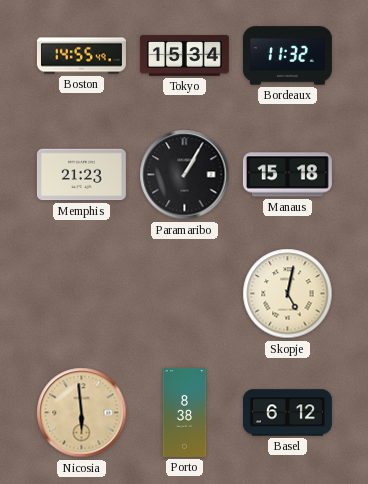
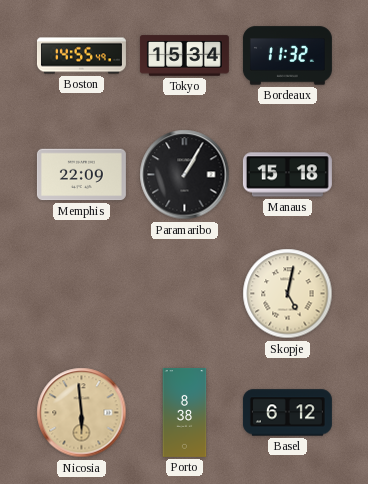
Memphis: 21:23 -> 22:09 (81, 175)
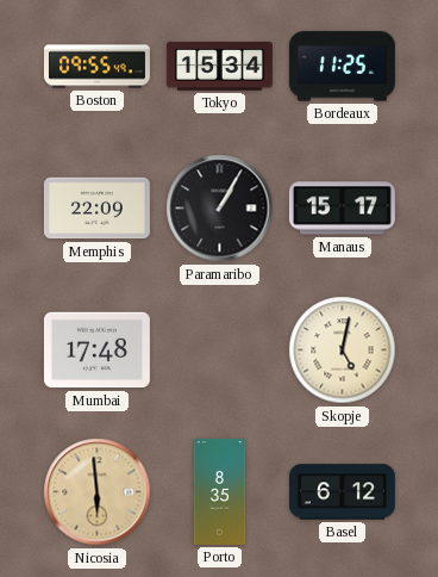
Boston: 14:55 -> 09:55 (96, 67)
Bordeaux: 11:32 -> 11:25 (342, 67)
Manaus: 15:18 -> 15:17 (342, 209)
Mumbai: none -> 17:48 (96, 350)
Porto: 8:38 -> 8:35 (220, 491)
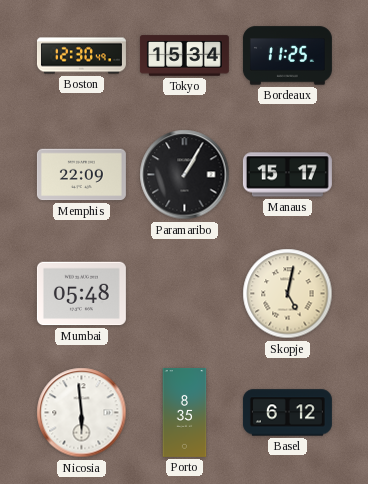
Boston: 09:55 -> 12:30 (81, 56)
Mumbai: 17:48 -> 05:48 (81, 294)
Nicosia dial: champagne -> white (82, 413)
